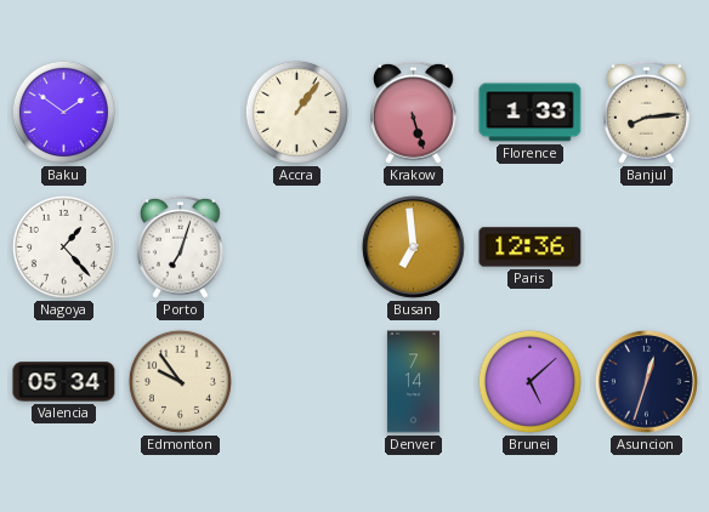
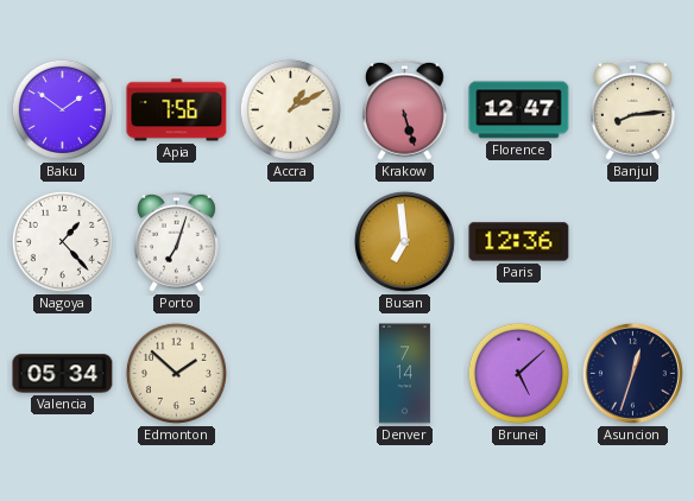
Apia: none -> 7:56 (177, 110)
Accra: 1:06 -> 1:10 (290, 109)
Florence: 1:33 -> 12:47 (519, 110)
Edmonton: 9:54 -> 1:52 (176, 373)
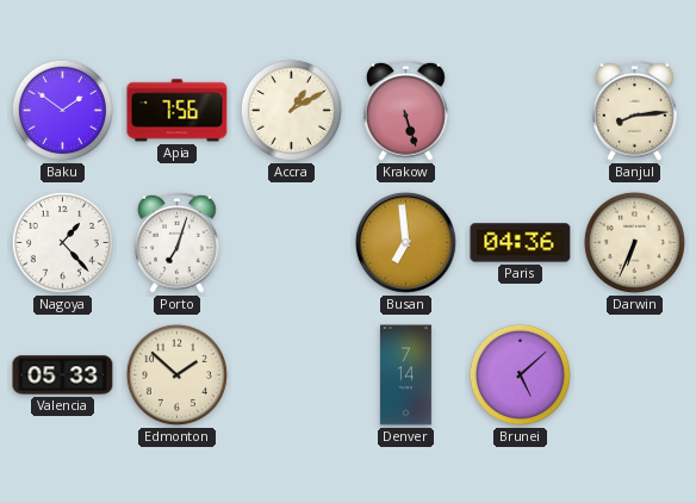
Florence: 12:47 -> none (519, 110)
Paris: 12:36 -> 04:36 (521, 243)
Darwin: none -> 6:34 (634, 242)
Valencia: 05:34 -> 05:33 (63, 375)
Asuncion: 12:33 -> none (632, 373)
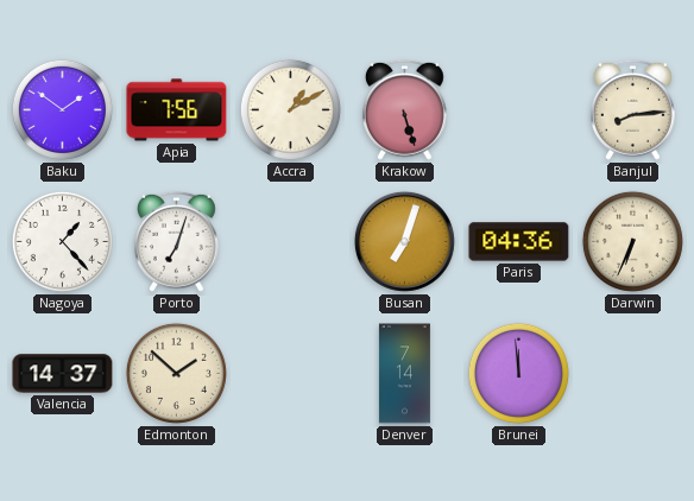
Busan: 6:59 -> 7:03 (404, 241)
Valencia: 05:33 -> 14:37 (63, 374)
Brunei: 5:08 -> 11:59 (518, 373)
